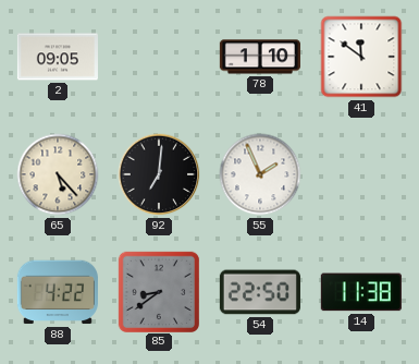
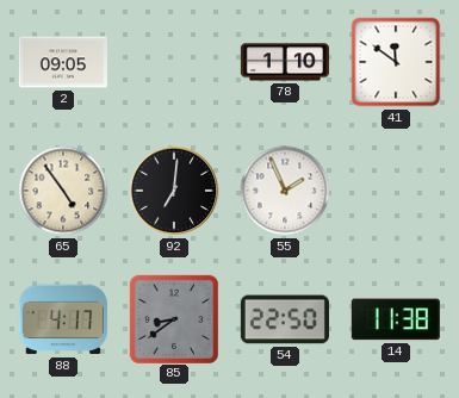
65: 5:23 -> 4:54 (63, 191)
88: 4:22 -> 4:17 (63, 319)
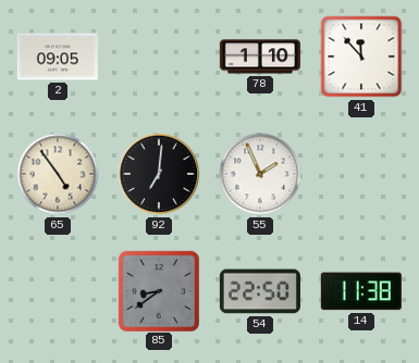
41: 11:51 -> 11:53 (361, 57)
88: 4:17 -> none (63, 319)
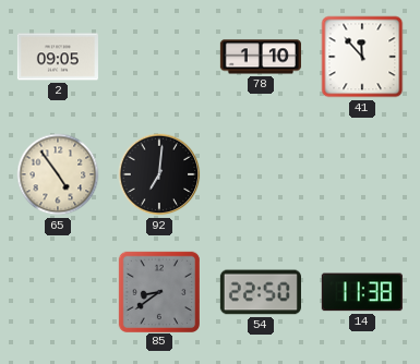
55: 1:56 -> none (260, 174)
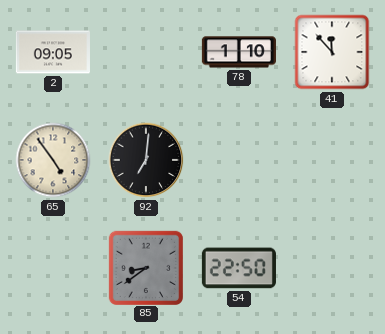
14: 11:38 -> none (362, 292)
